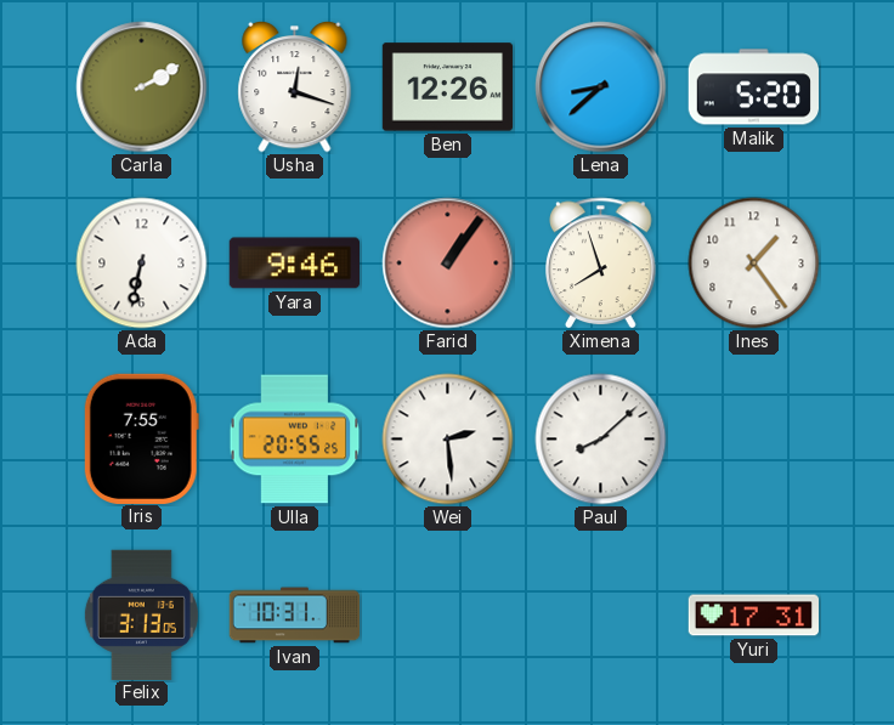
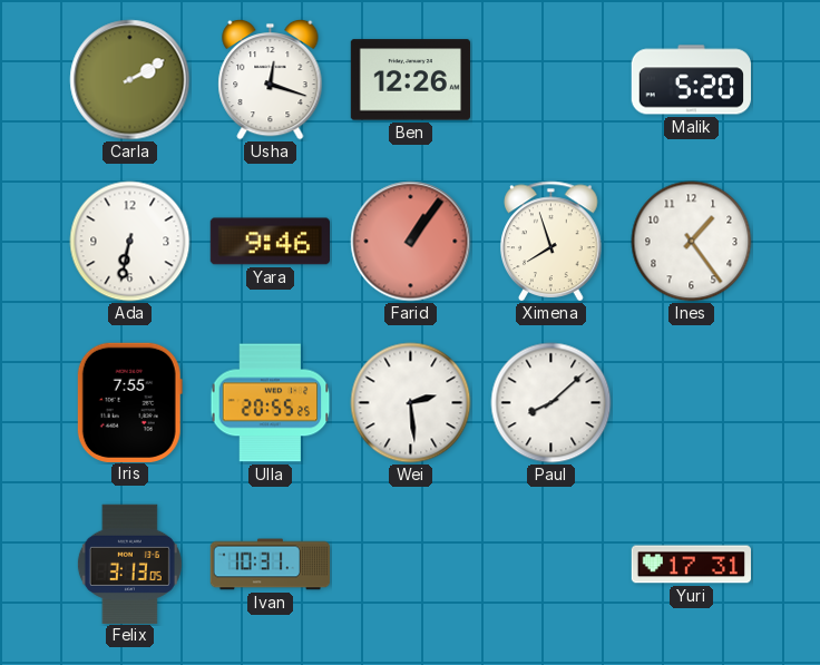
Lena: 8:38 -> none (601, 87)
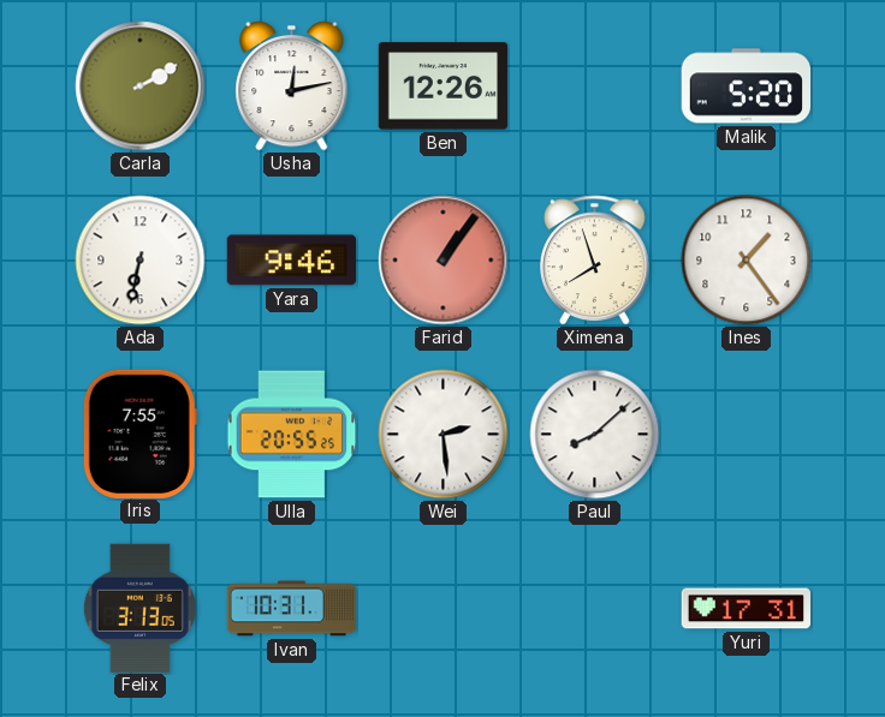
Usha: 12:18 -> 12:13 (292, 85)
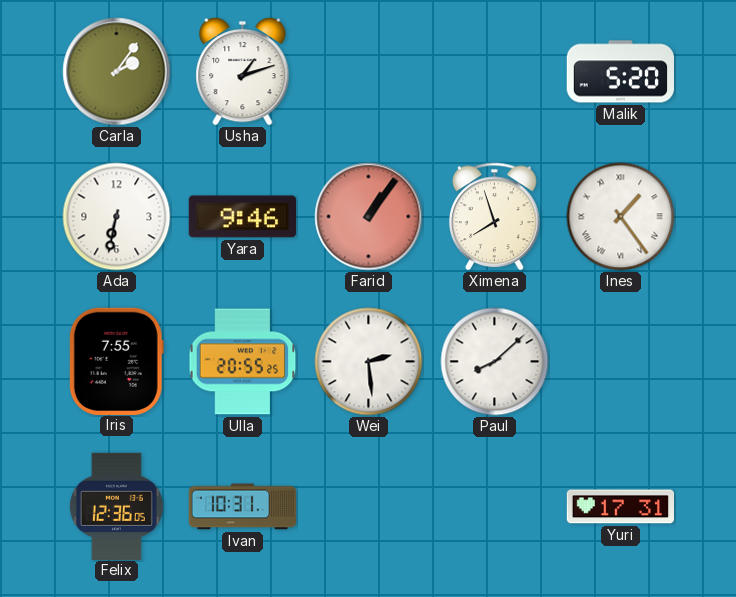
Carla: 2:10 -> 2:06 (117, 72)
Usha: 12:13 -> 1:12 (243, 71)
Ben: 12:26 -> none (442, 86)
Ines numerals: Arabic -> Roman (621, 217)
Felix: 3:13 -> 12:36 (116, 506)
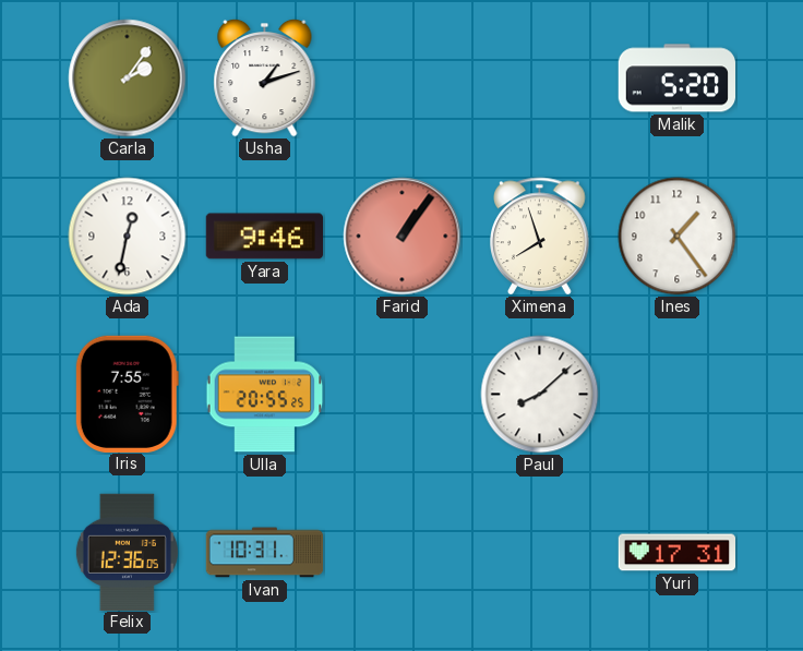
Ada: 6:32 -> 12:32 (128, 237)
Ines numerals: Roman -> Arabic (678, 237)
Wei: 2:29 -> none (369, 362)
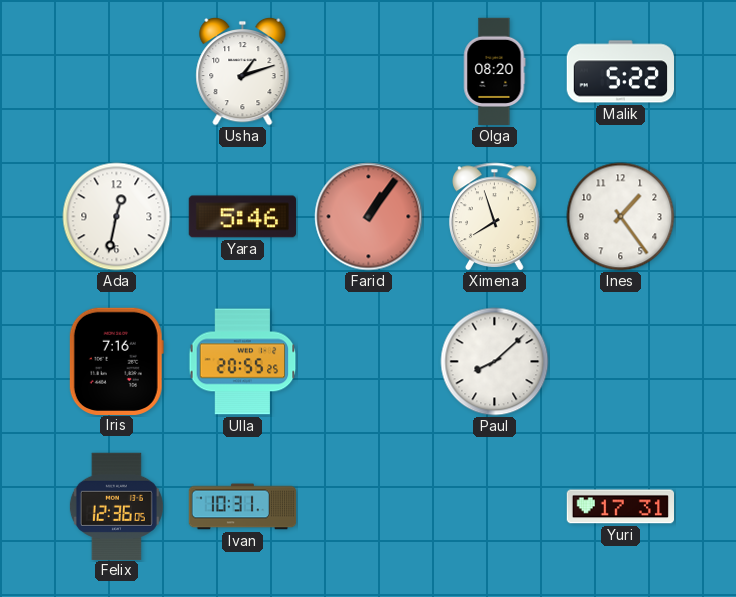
Carla: 2:06 -> none (128, 79)
Olga: none -> 08:20 (494, 72)
Malik: 5:20 -> 5:22 (620, 72)
Yara: 9:46 -> 5:46 (242, 217)
Iris: 7:55 -> 7:16 (116, 361)
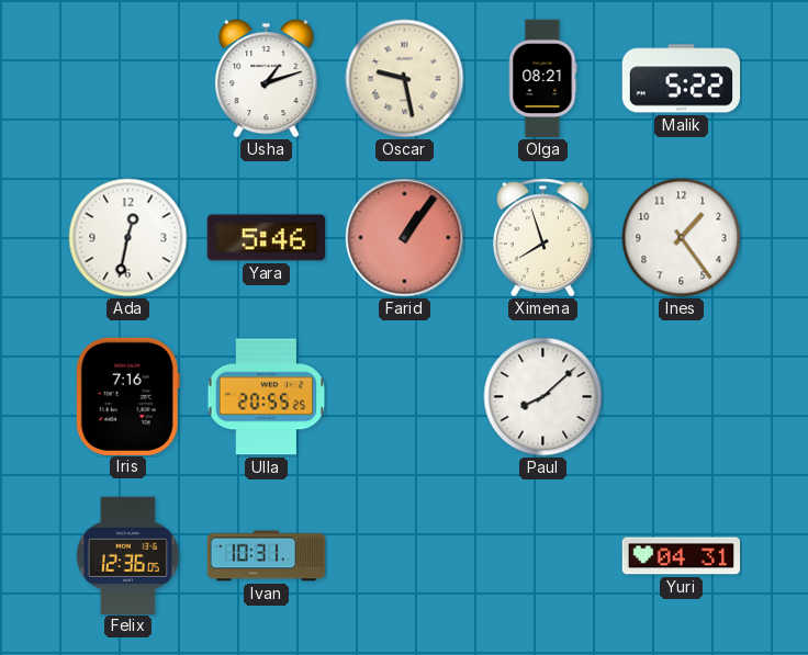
Oscar: none -> 9:28 (405, 79)
Olga: 08:20 -> 08:21 (542, 79)
Yuri: 17:31 -> 04:31 (681, 556)
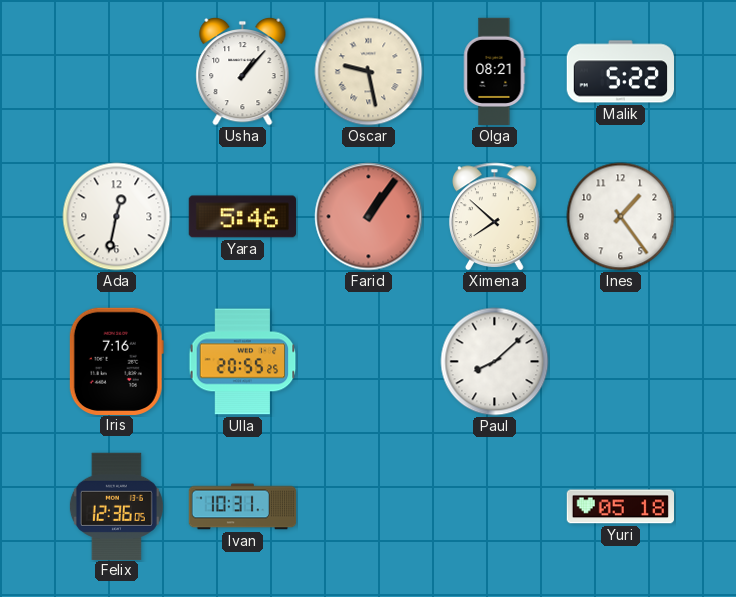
Usha: 1:12 -> 1:07 (243, 71)
Ximena: 7:57 -> 7:52 (495, 217)
Yuri: 04:31 -> 05:18 (620, 507)
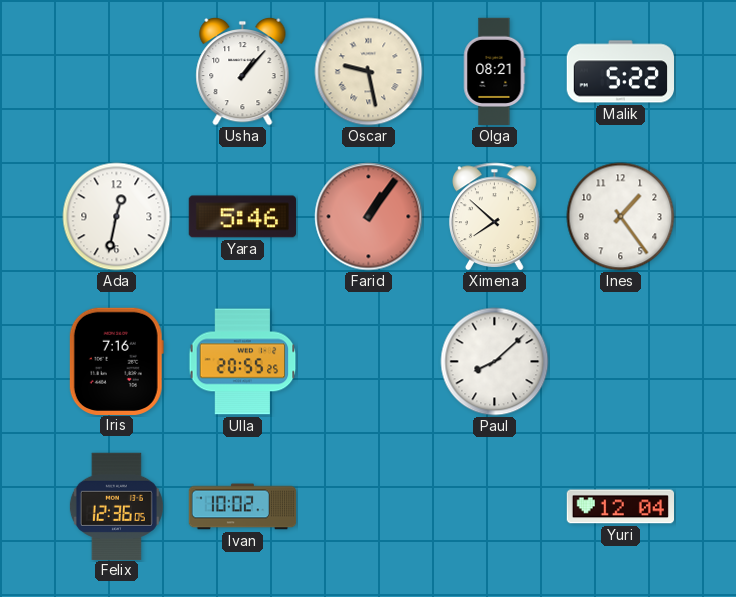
Ivan: 10:31 -> 10:02 (243, 507)
Yuri: 05:18 -> 12:04 (620, 507)
